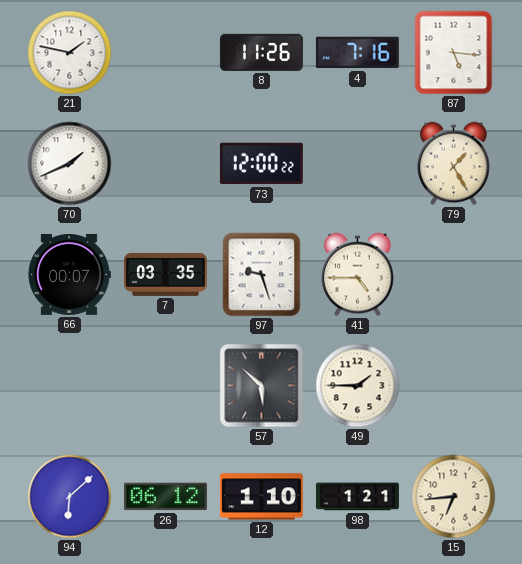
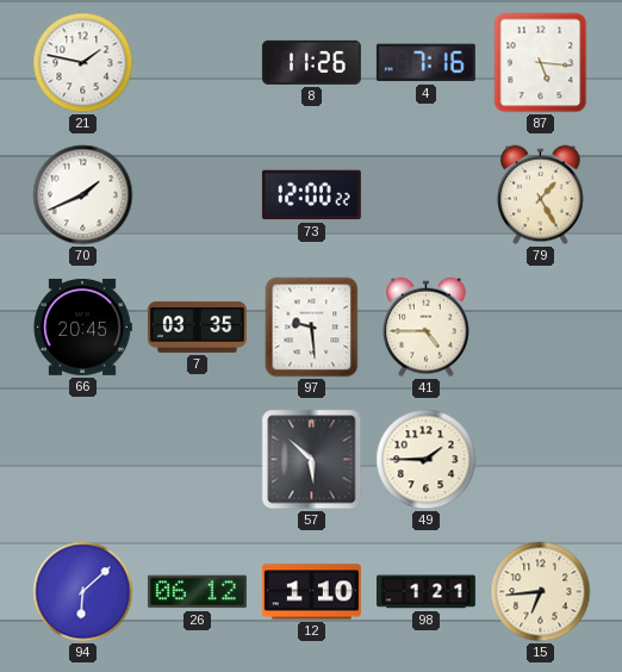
66: 00:07 -> 20:45 (82, 326)
97: 9:27 -> 9:29 (312, 328)
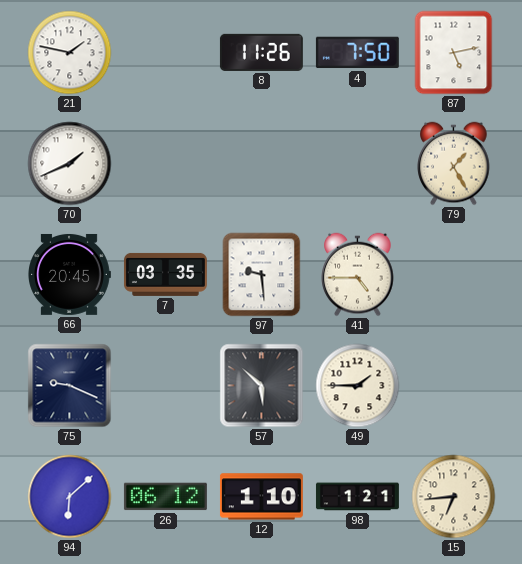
4: 7:16 -> 7:50 (357, 53)
87: 5:16 -> 5:13 (454, 53)
73: 12:00 -> none (311, 195)
75: none -> 9:19 (70, 386)
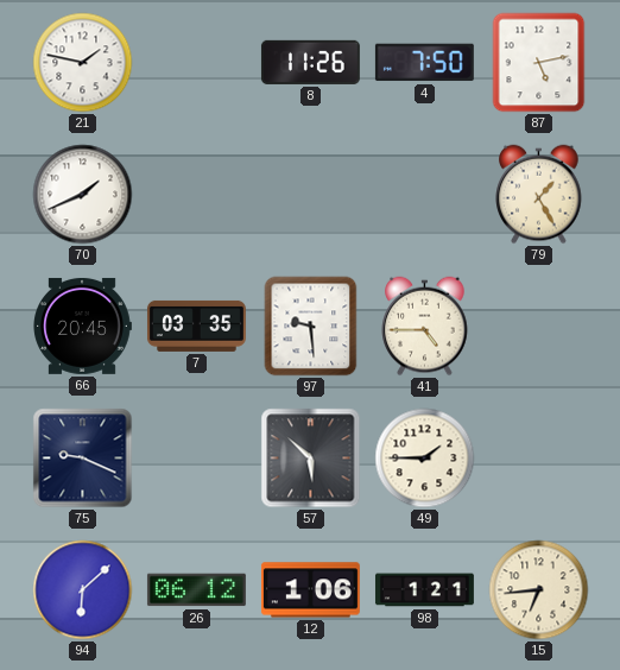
12: 1:10 -> 1:06 (310, 590)
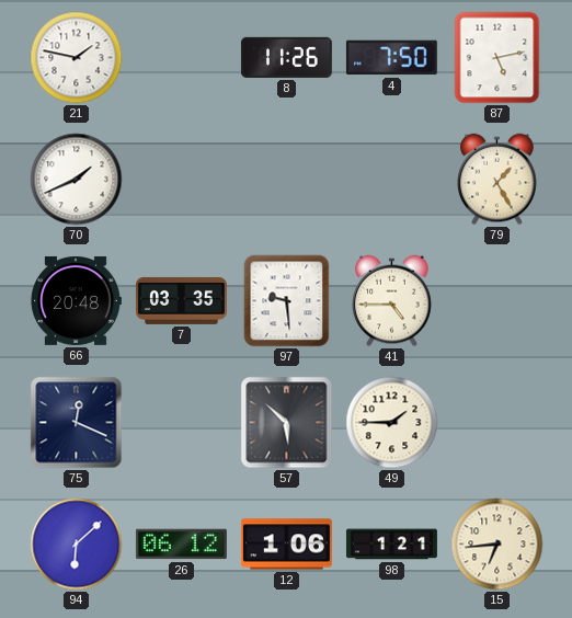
66: 20:45 -> 20:48 (76, 300)
75: 9:19 -> 12:19 (77, 423)
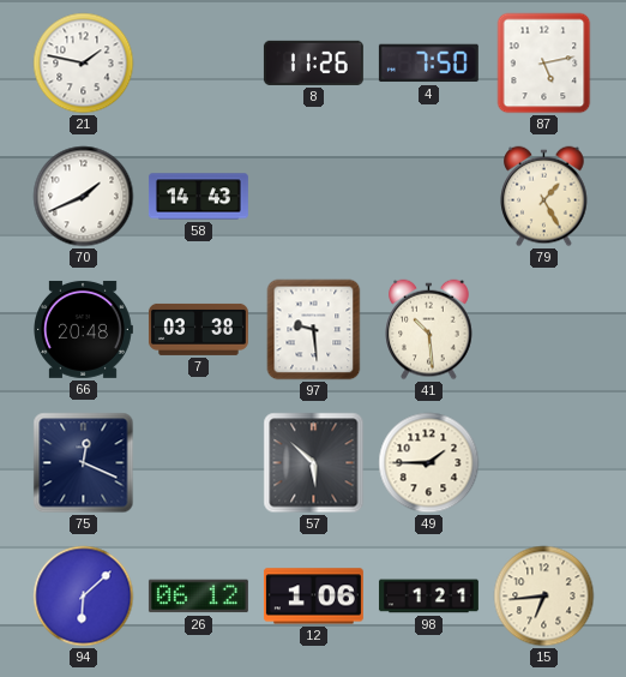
58: none -> 14:43 (198, 197)
7: 03:35 -> 03:38 (198, 329)
41: 4:45 -> 10:29 (429, 330)
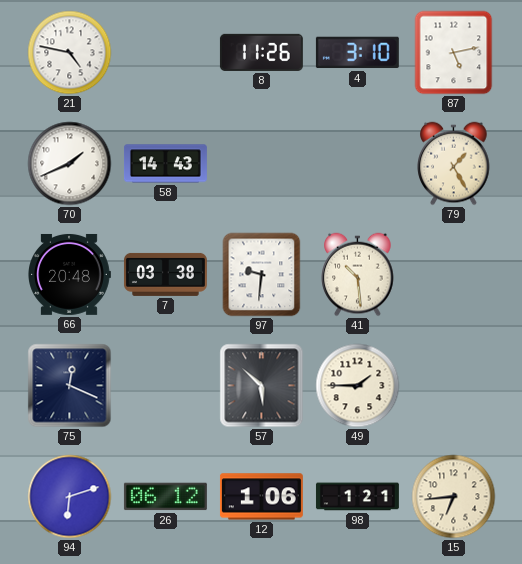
21: 1:47 -> 4:47 (70, 53)
4: 7:50 -> 3:10 (357, 53)
97: 9:29 -> 9:31 (262, 275)
94: 6:08 -> 6:12 (70, 497)
